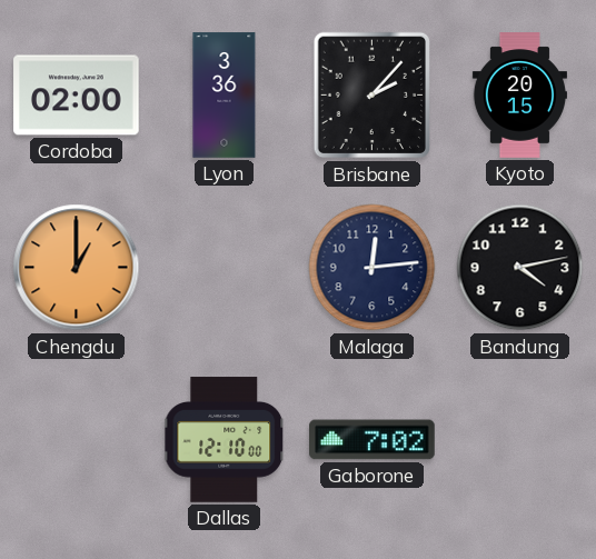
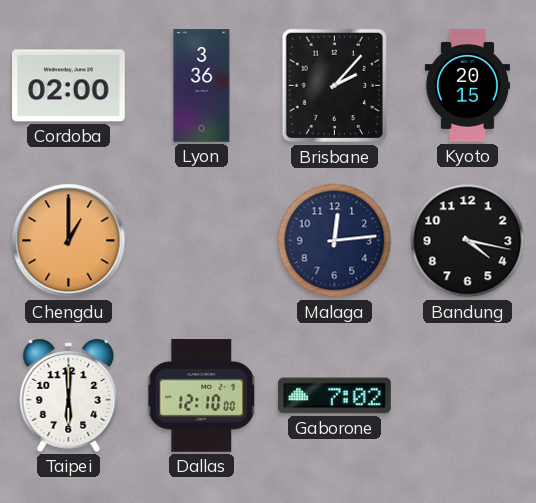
Bandung: 4:13 -> 4:17 (468, 241)
Taipei: none -> 6:00 (69, 395)
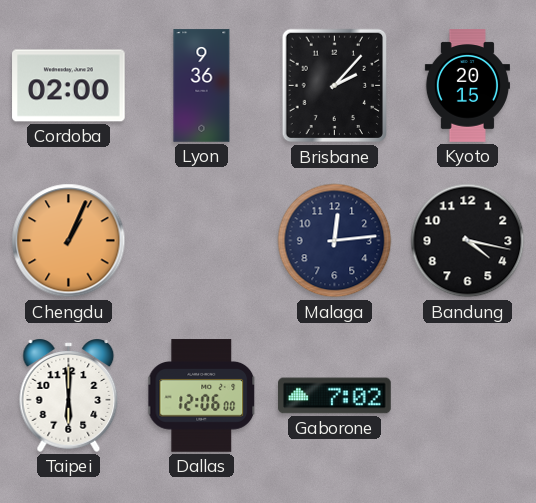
Lyon: 3:36 -> 9:36 (202, 86)
Chengdu: 1:00 -> 1:04 (69, 241)
Dallas: 12:10 -> 12:06 (202, 396)
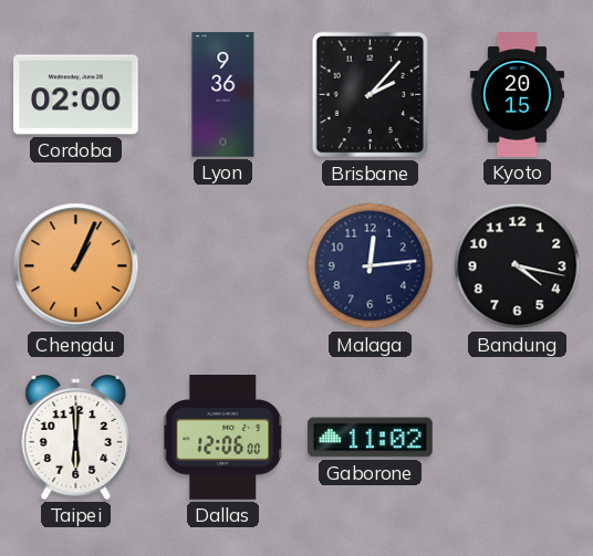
Gaborone: 7:02 -> 11:02 (371, 438)
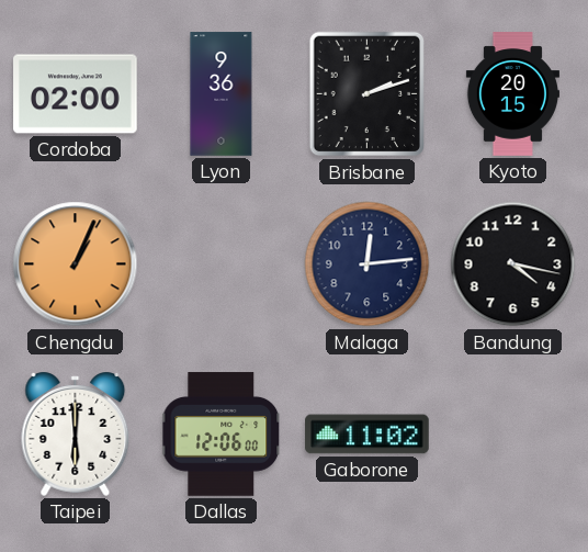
Brisbane: 2:07 -> 2:12 (366, 94)
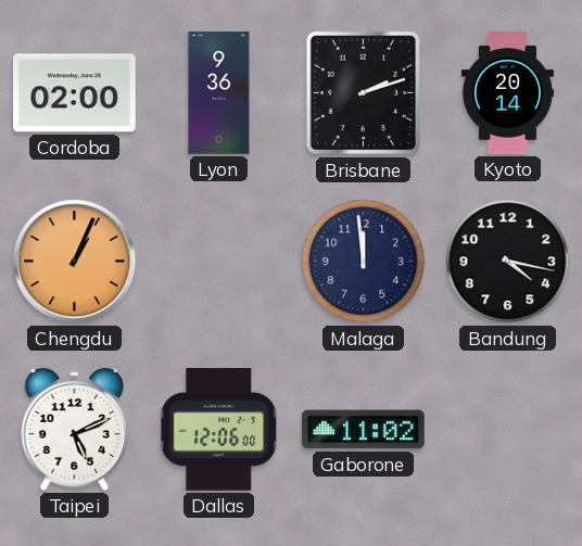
Kyoto: 20:15 -> 20:14 (507, 93)
Malaga: 12:14 -> 11:59 (364, 262)
Taipei: 6:00 -> 5:11 (75, 429)
